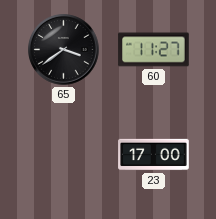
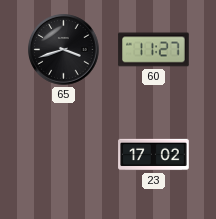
65: 3:39 -> 3:42 (64, 50)
23: 17:00 -> 17:02 (154, 155)
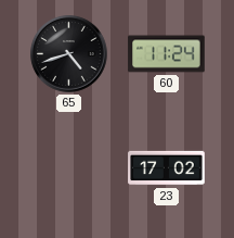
65: 3:42 -> 4:42 (69, 54)
60: 11:27 -> 11:24 (167, 54)
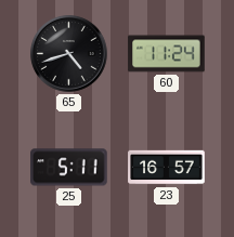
25: none -> 5:11 (69, 168)
23: 17:02 -> 16:57 (167, 168)
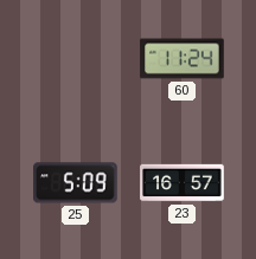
65: 4:42 -> none (69, 54)
25: 5:11 -> 5:09 (76, 183)
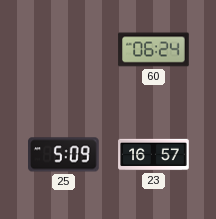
60: 11:24 -> 06:24 (154, 50)
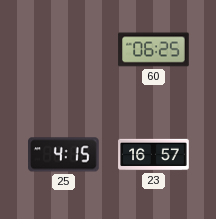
60: 06:24 -> 06:25 (154, 50)
25: 5:09 -> 4:15 (64, 155)
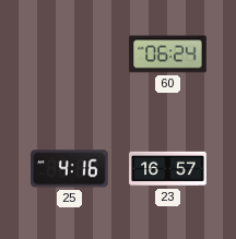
60: 06:25 -> 06:24 (168, 55)
25: 4:15 -> 4:16 (70, 169)
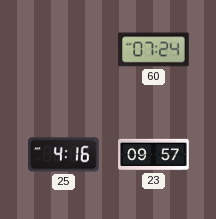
60: 06:24 -> 07:24 (154, 50)
23: 16:57 -> 09:57 (154, 155)
